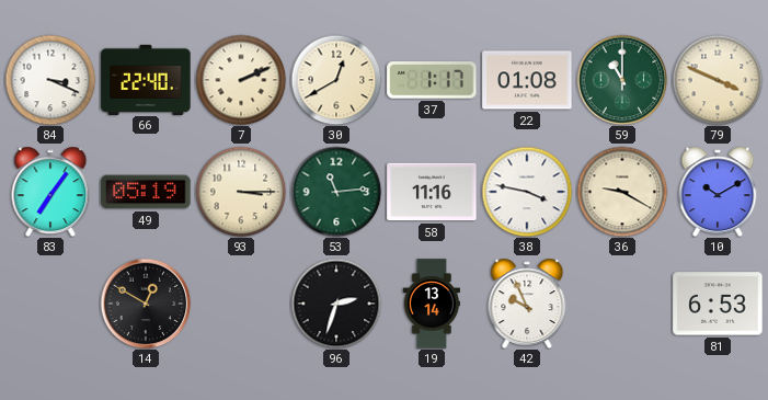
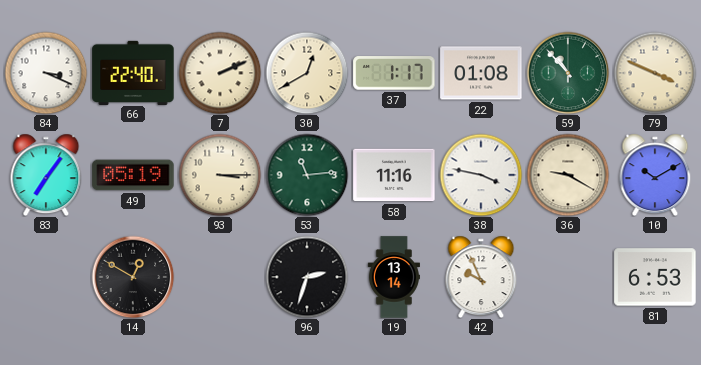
59: 11:00 -> 10:53 (568, 73)
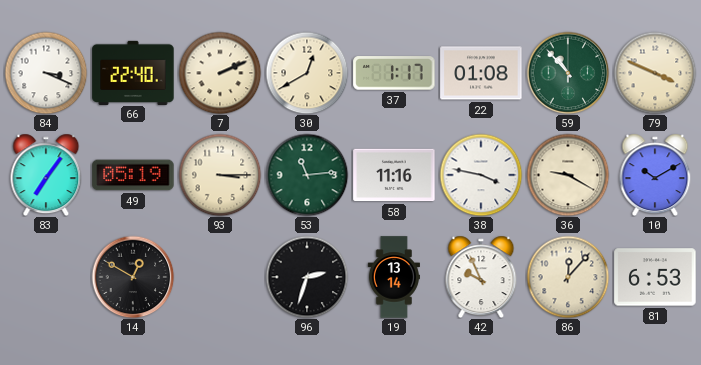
86: none -> 12:07 (568, 277)
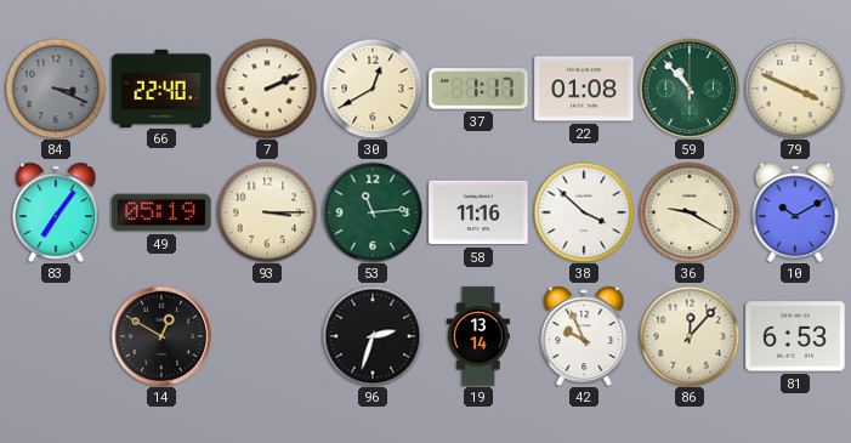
84 dial: white -> grey (56, 89)
38: 3:47 -> 3:52 (584, 212)
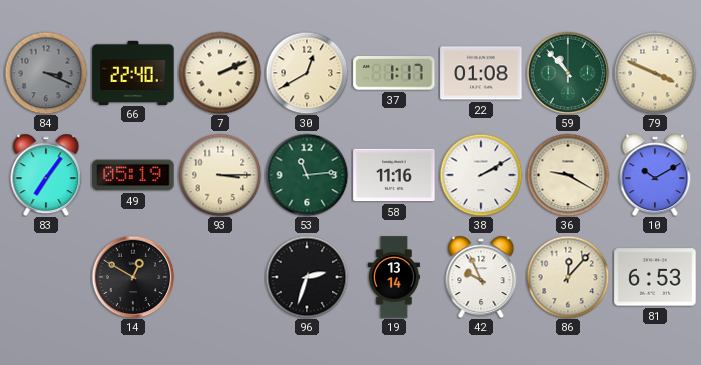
38: 3:52 -> 2:10 (481, 175)
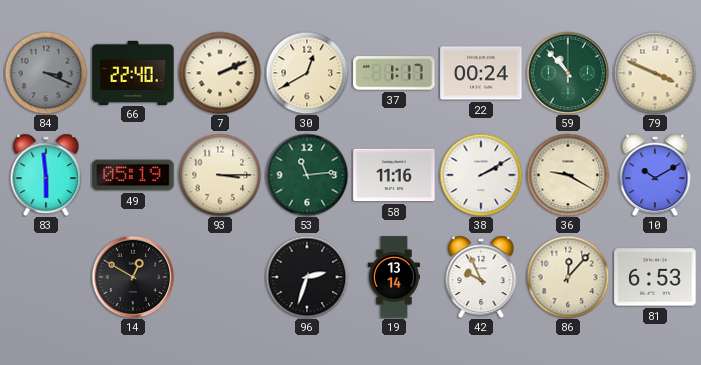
22: 01:08 -> 00:24 (481, 73)
83: 7:06 -> 5:59 (46, 175)
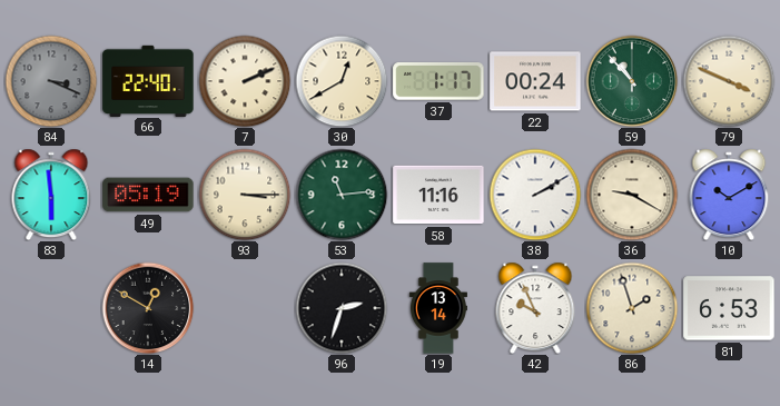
86: 12:07 -> 1:57 (632, 308)
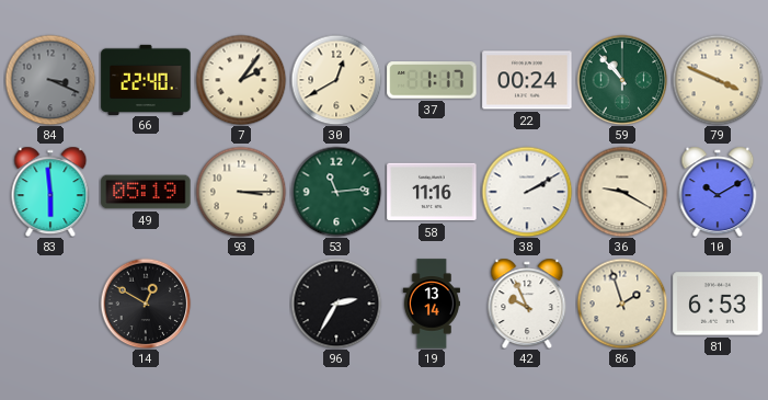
7: 2:11 -> 2:06 (241, 80)
96: 2:33 -> 2:35 (336, 304)
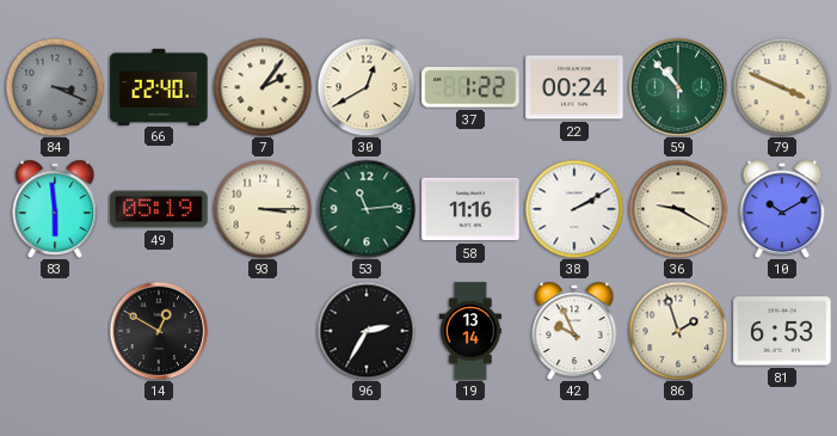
37: 1:17 -> 1:22 (470, 87)
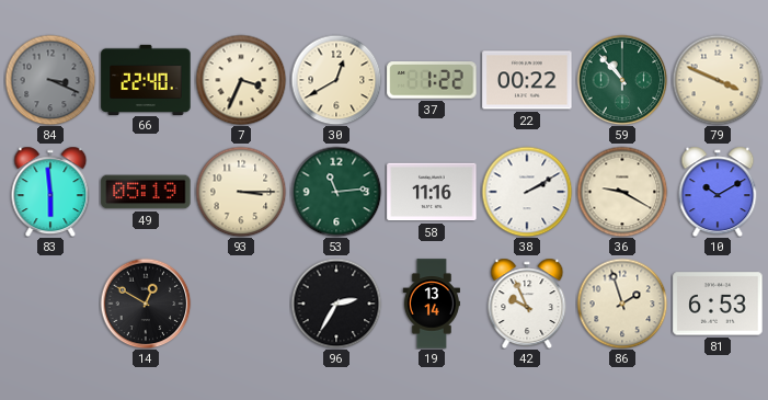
7: 2:06 -> 3:34 (241, 80)
22: 00:24 -> 00:22 (527, 80)
